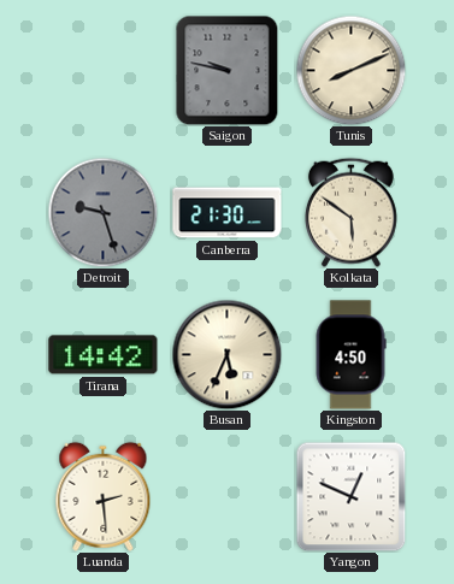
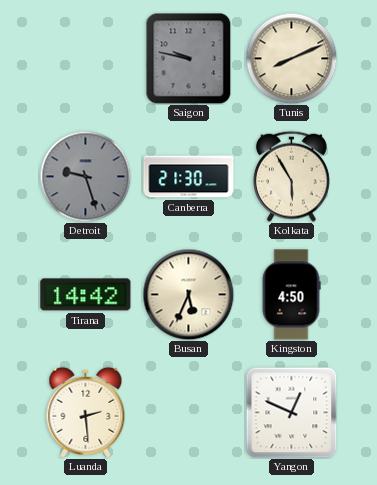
Kolkata: 5:51 -> 5:55 (291, 176)
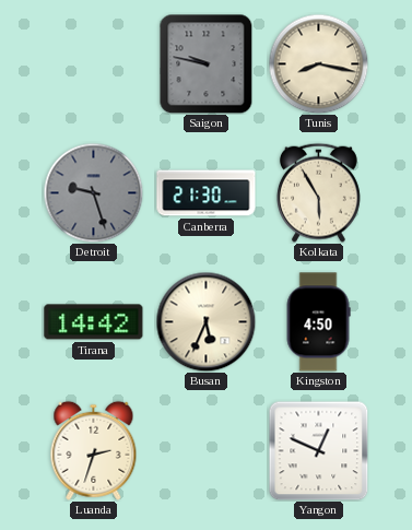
Tunis: 8:11 -> 8:17 (318, 63)
Luanda: 2:29 -> 2:33 (94, 450)
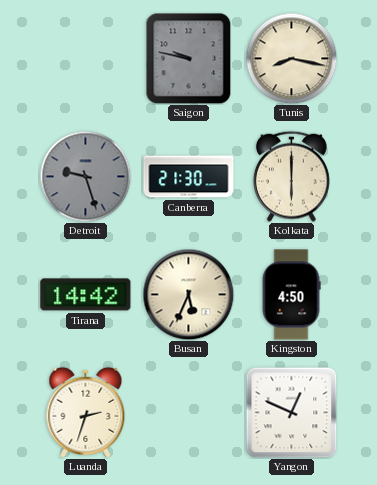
Kolkata: 5:55 -> 6:00 (291, 176)
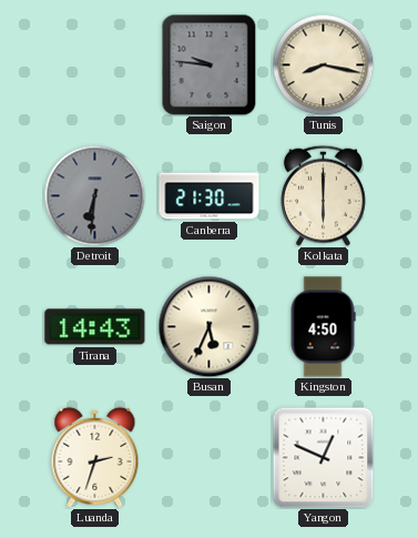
Saigon: 9:47 -> 9:46 (210, 64)
Detroit: 9:27 -> 6:31 (94, 195)
Tirana: 14:42 -> 14:43 (95, 327)
